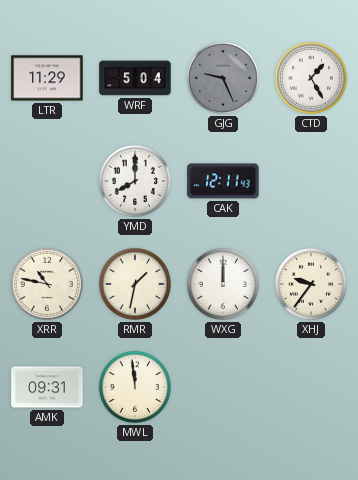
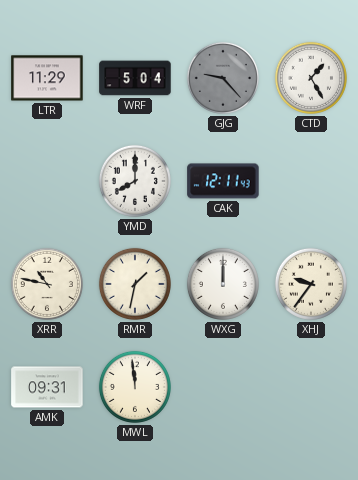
GJG: 9:26 -> 9:23 (223, 78)
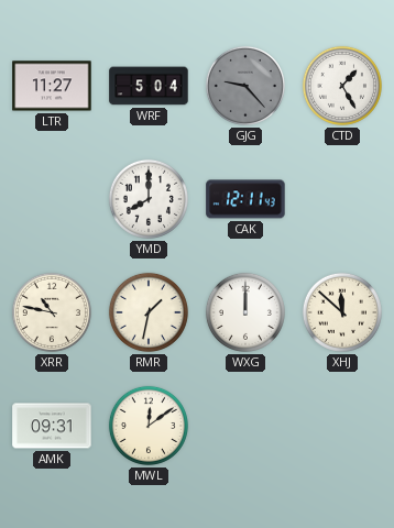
LTR: 11:29 -> 11:27 (52, 86)
XHJ: 9:36 -> 11:52 (342, 312)
MWL: 11:59 -> 12:09 (149, 426)
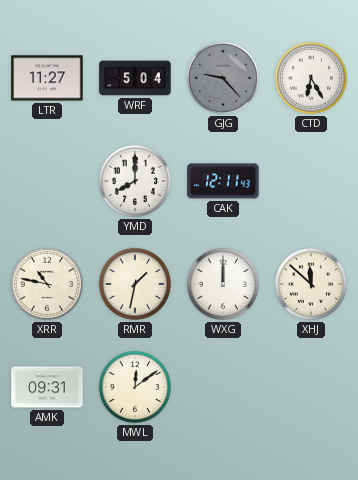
CTD: 1:25 -> 6:25 (311, 78)
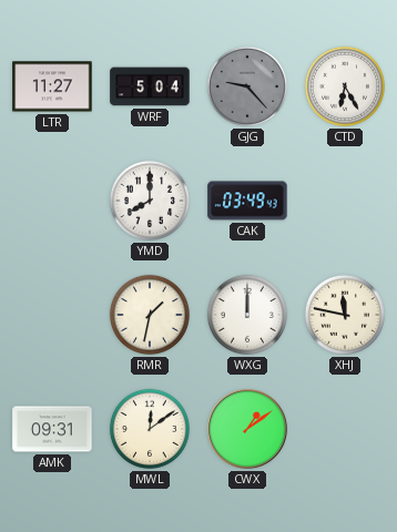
CAK: 12:11 -> 03:49 (247, 201)
XRR: 10:47 -> none (47, 284)
XHJ: 11:52 -> 11:47 (345, 315)
CWX: none -> 1:09 (247, 429)
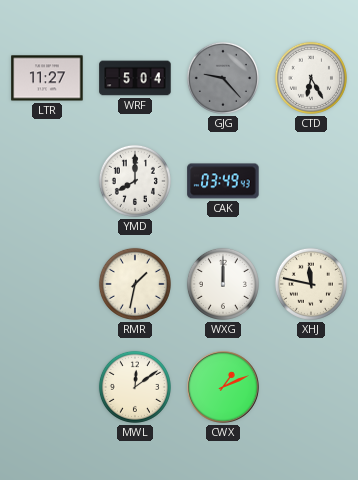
AMK: 09:31 -> none (52, 429)
CWX: 1:09 -> 1:11 (223, 387)
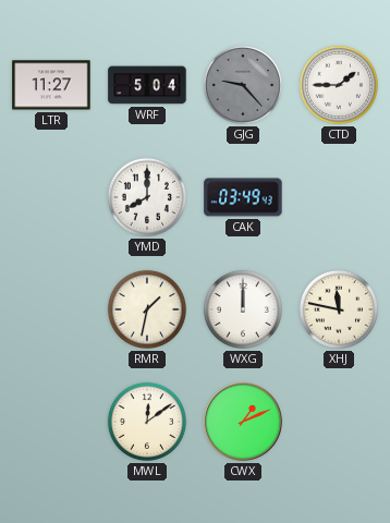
CTD: 6:25 -> 1:45 (339, 85)
